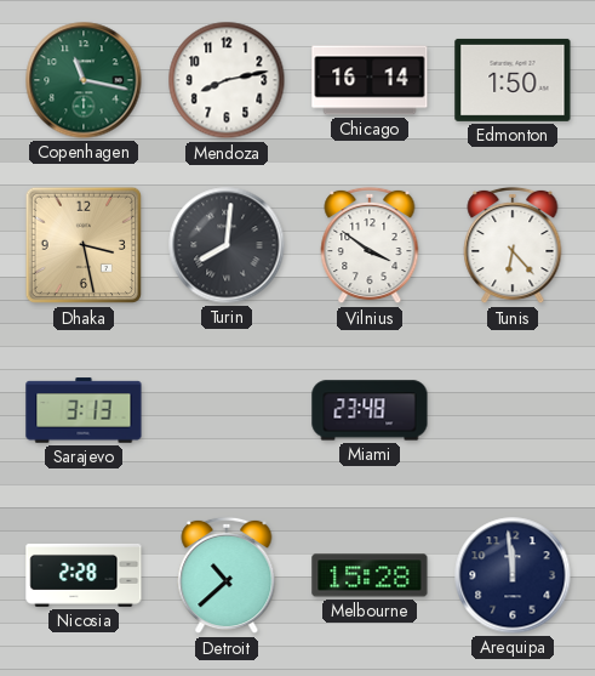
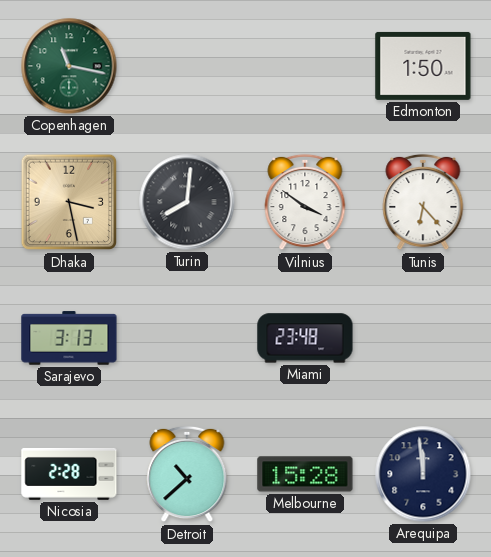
Mendoza: 8:13 -> none (227, 80)
Chicago: 16:14 -> none (370, 80)
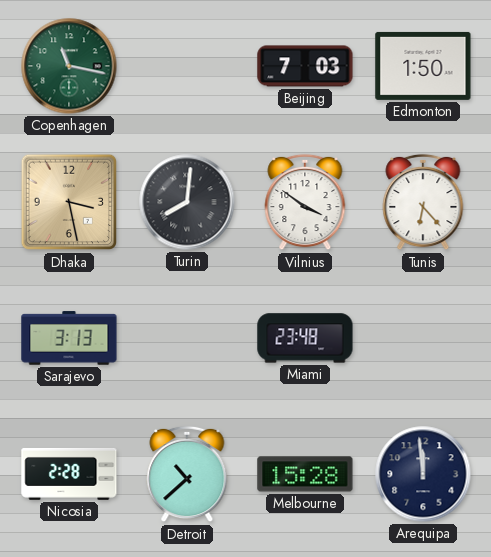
Beijing: none -> 7:03 (305, 66)
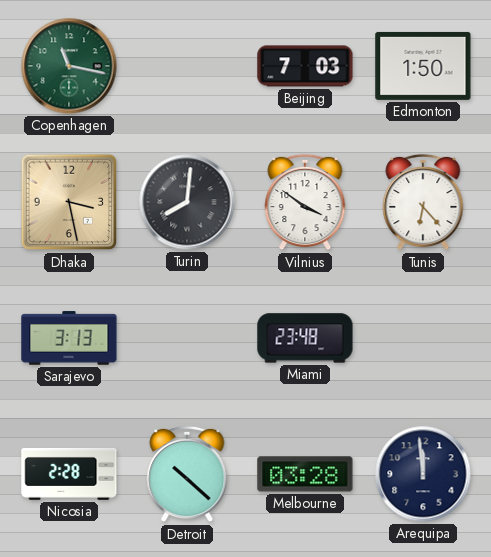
Detroit: 10:38 -> 10:22 (187, 474)
Melbourne: 15:28 -> 03:28 (305, 474)
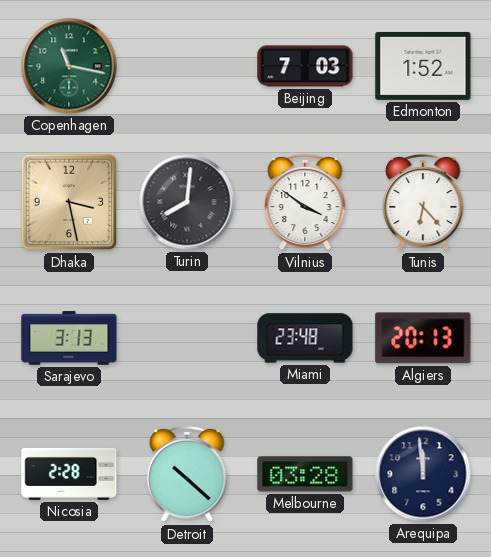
Edmonton: 1:50 -> 1:52 (423, 66)
Algiers: none -> 20:13 (423, 338)
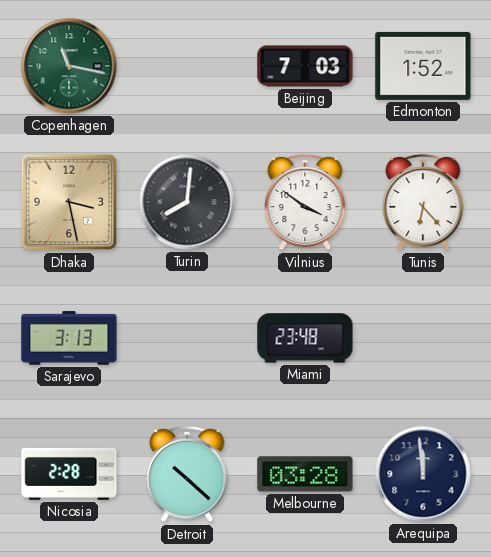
Algiers: 20:13 -> none (423, 338)
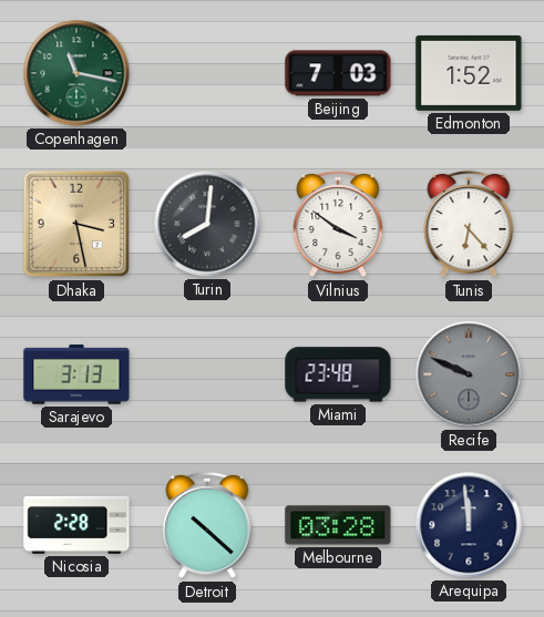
Recife: none -> 9:49 (469, 374)
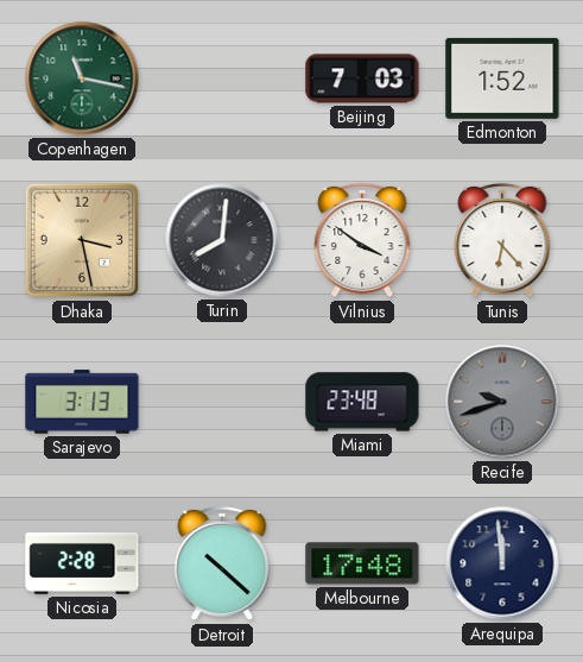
Recife: 9:49 -> 9:42 (502, 402)
Melbourne: 03:28 -> 17:48 (362, 563)
